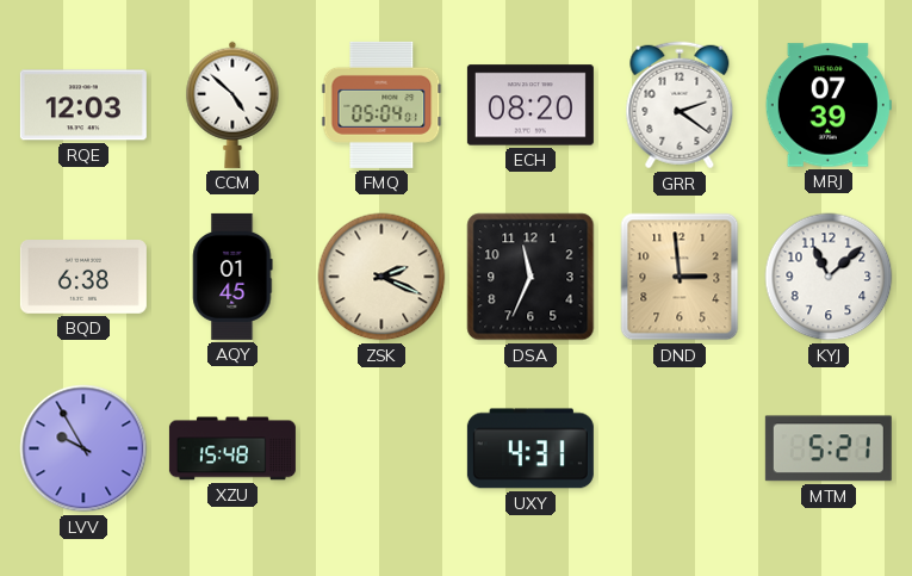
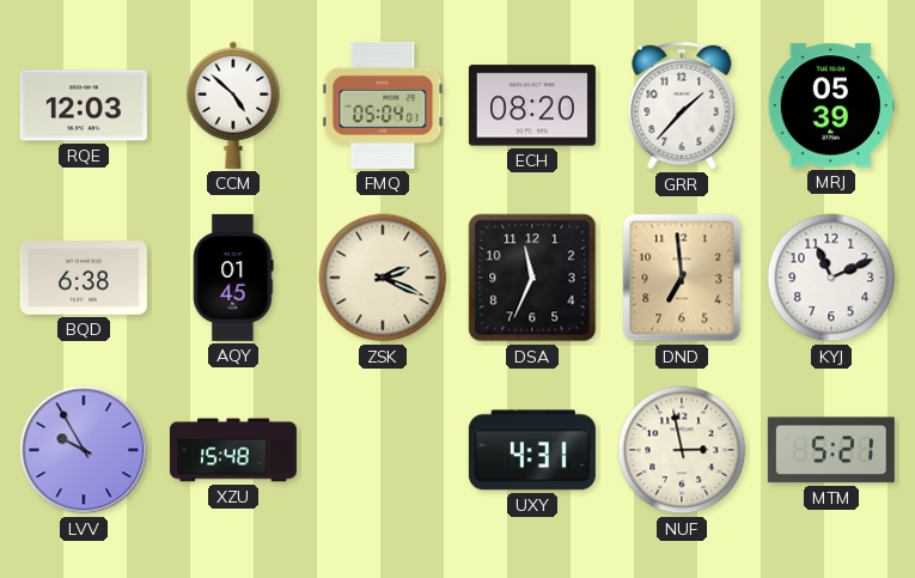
GRR: 2:21 -> 1:37 (682, 105)
MRJ: 07:39 -> 05:39 (831, 105)
DND: 2:59 -> 6:59 (682, 278)
KYJ: 11:08 -> 11:11 (831, 278)
NUF: none -> 2:58 (682, 450)
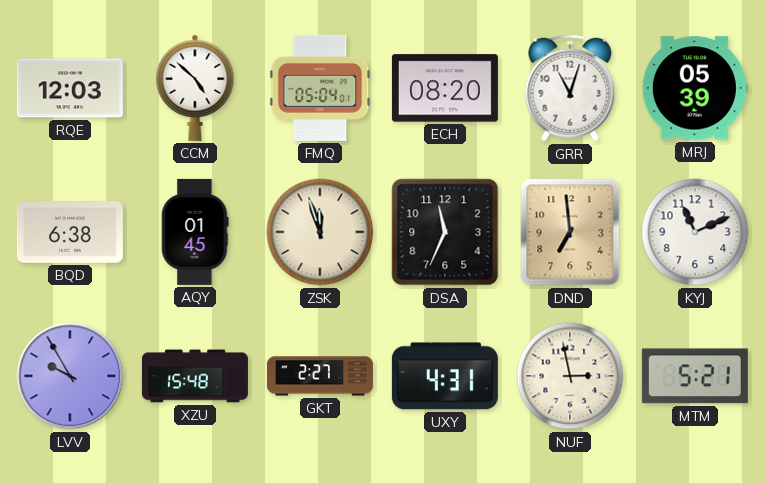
GRR: 1:37 -> 11:03 (570, 88)
ZSK: 2:19 -> 11:57 (320, 232)
GKT: none -> 2:27 (320, 376)
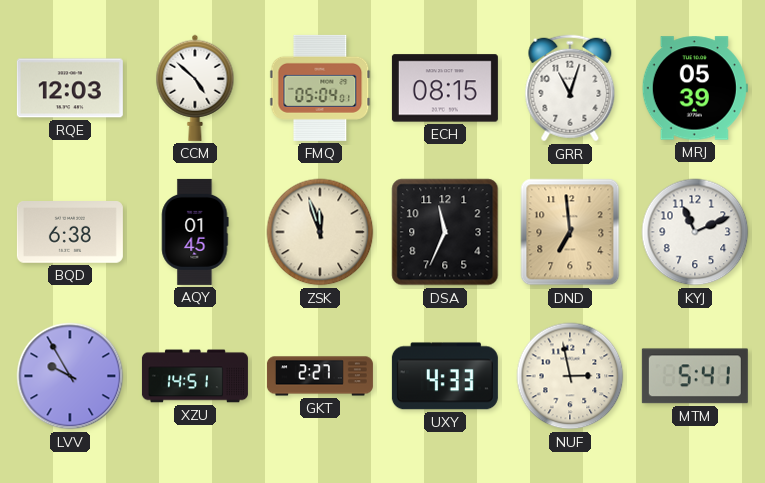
ECH: 08:20 -> 08:15 (445, 88)
XZU: 15:48 -> 14:51 (195, 376)
UXY: 4:31 -> 4:33 (445, 376)
MTM: 5:21 -> 5:41 (695, 376)
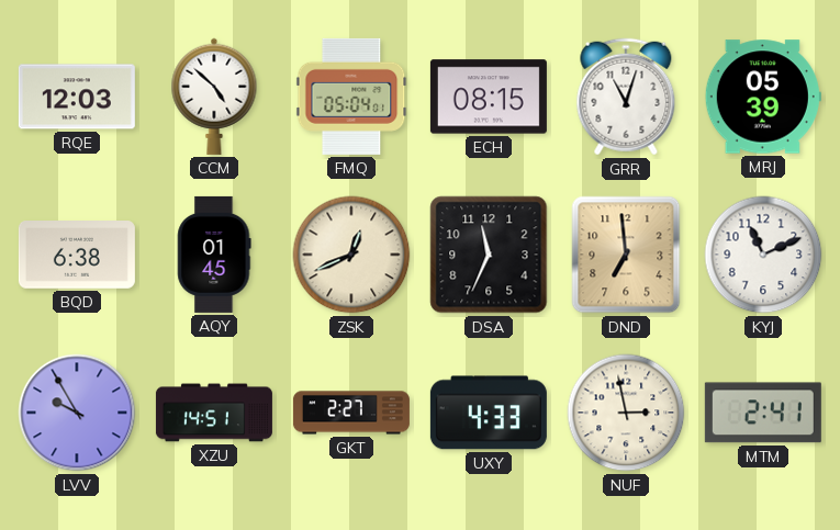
ZSK: 11:57 -> 12:41 (351, 255)
MTM: 5:41 -> 2:41 (763, 413)
